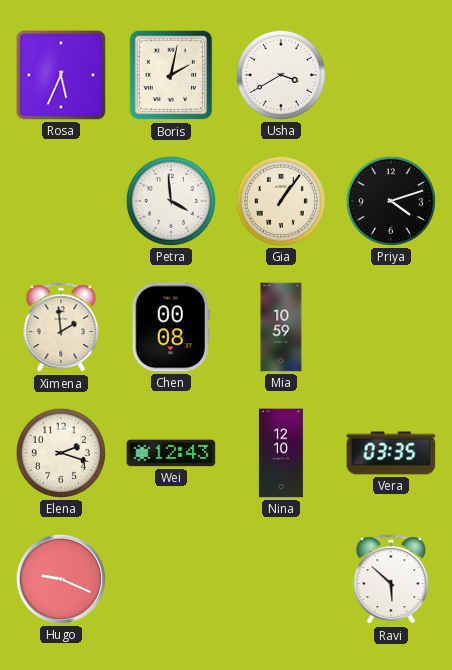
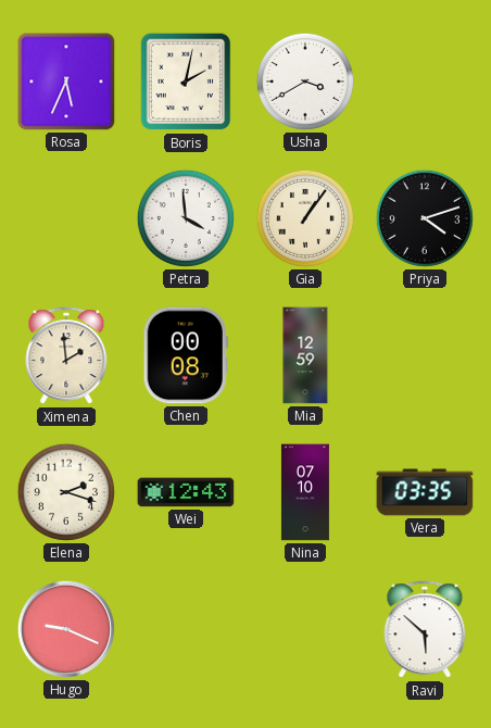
Mia: 10:59 -> 12:59 (305, 355)
Nina: 12:10 -> 07:10 (305, 492)
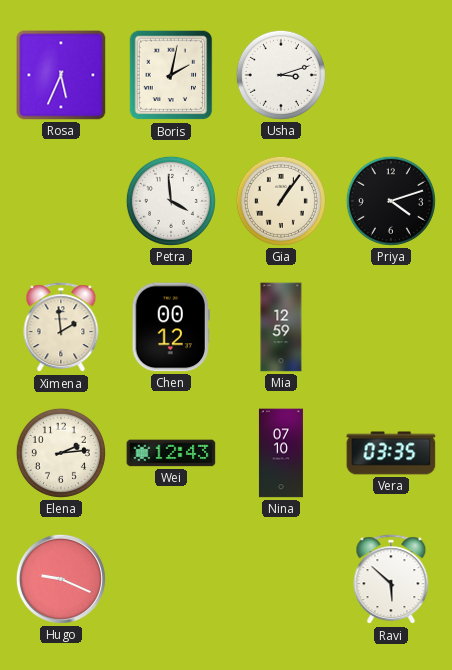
Usha: 3:40 -> 3:12 (281, 75)
Chen: 00:08 -> 00:12 (171, 327)
Elena: 2:18 -> 2:14 (61, 453)
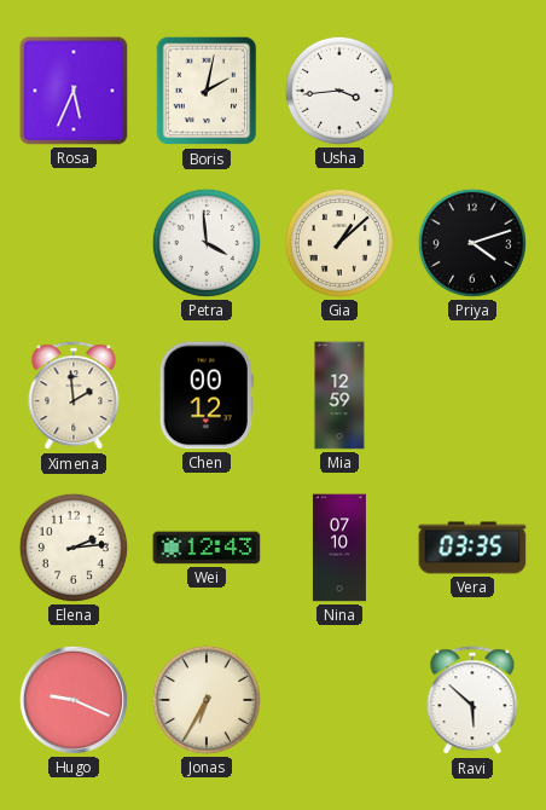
Usha: 3:12 -> 3:44 (339, 91)
Gia: 1:06 -> 1:08 (339, 243)
Jonas: none -> 6:35 (207, 700)
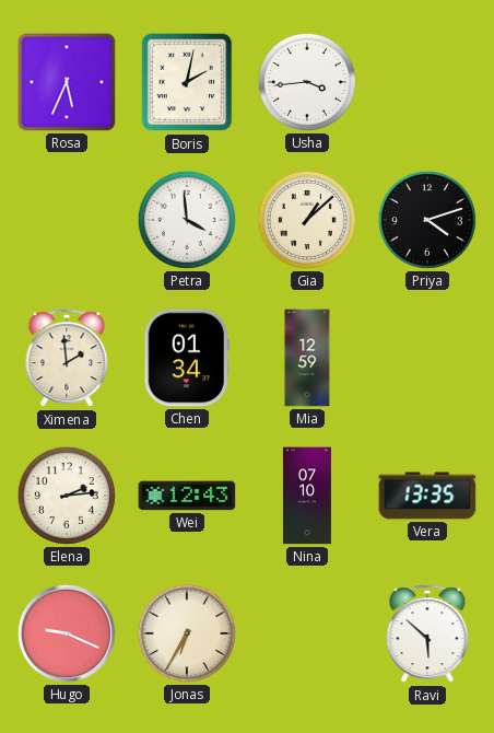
Chen: 00:12 -> 01:34 (187, 358)
Vera: 03:35 -> 13:35 (427, 496)
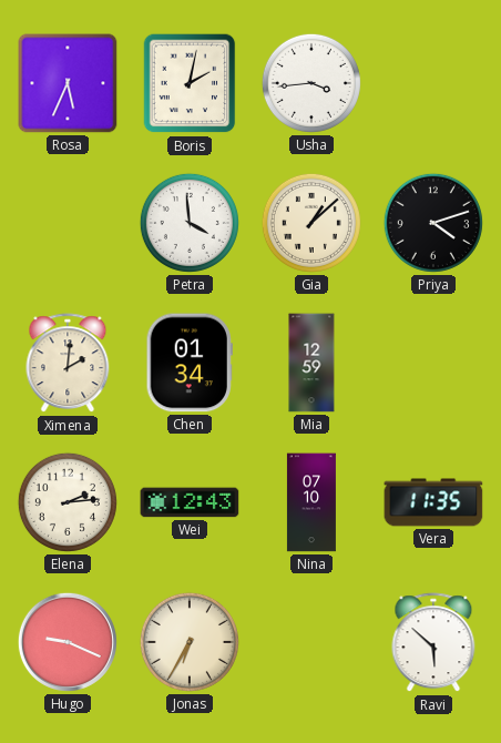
Ximena: 1:59 -> 2:01 (68, 364)
Vera: 13:35 -> 11:35 (433, 502)
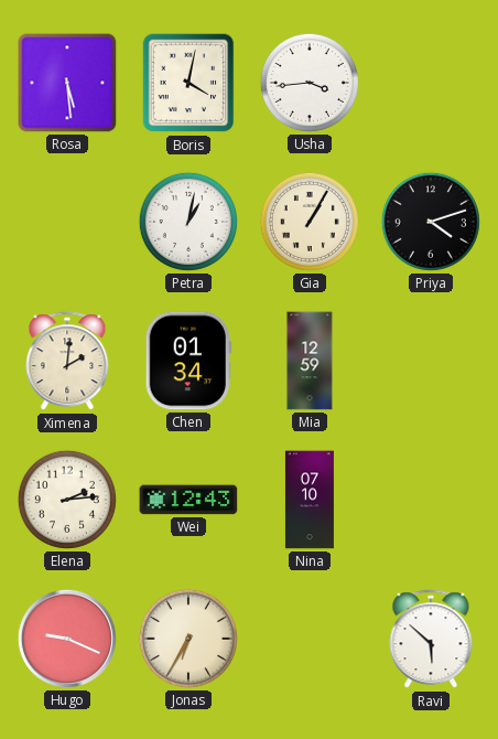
Rosa: 5:34 -> 5:29 (67, 83)
Boris: 2:02 -> 4:02 (188, 83)
Petra: 3:59 -> 1:02 (188, 222)
Gia: 1:08 -> 1:05 (310, 222)
Vera: 11:35 -> none (433, 502)
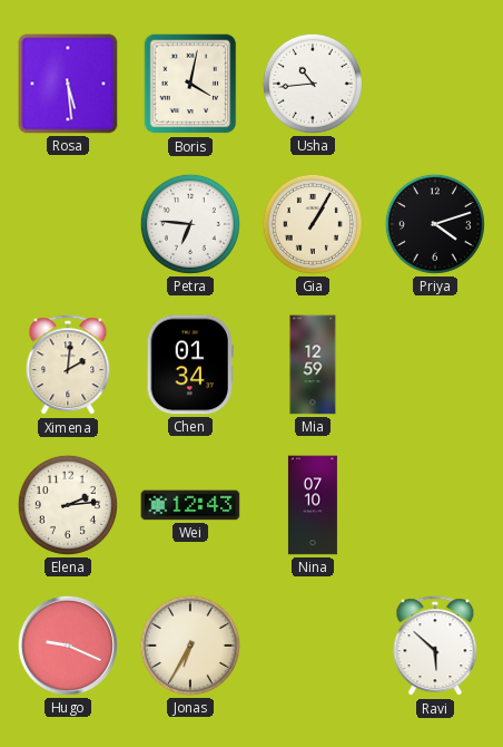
Usha: 3:44 -> 10:44 (313, 84)
Petra: 1:02 -> 6:46 (190, 224)
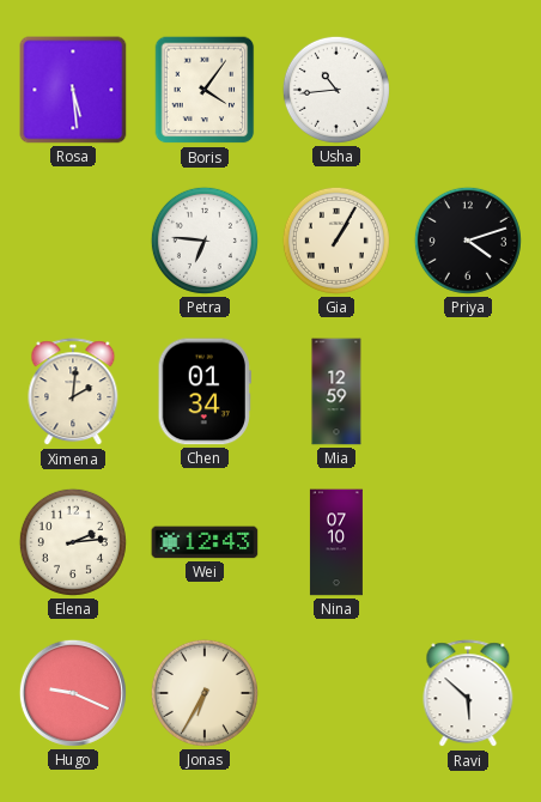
Boris: 4:02 -> 4:06 (205, 90)
